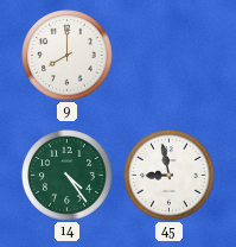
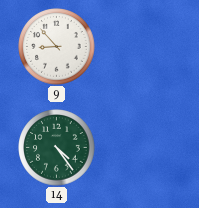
9: 8:00 -> 8:53 (57, 47)
45: 8:58 -> none (170, 176)
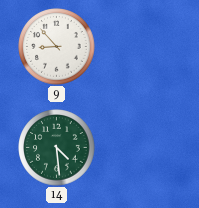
14: 4:24 -> 4:29 (57, 148)
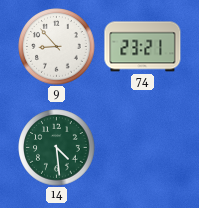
74: none -> 23:21 (143, 47)
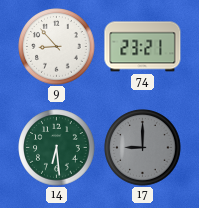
14: 4:29 -> 6:29 (57, 148)
17: none -> 9:00 (143, 148)
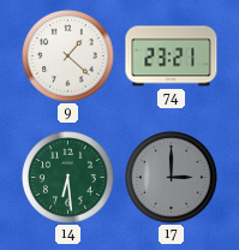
9: 8:53 -> 1:22 (68, 56)
17: 9:00 -> 3:00 (172, 178)
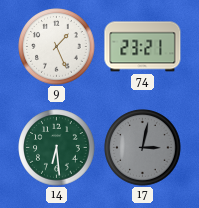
9: 1:22 -> 1:26 (57, 47)
17: 3:00 -> 3:02 (143, 148)
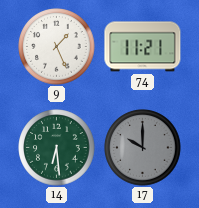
74: 23:21 -> 11:21 (143, 47)
17: 3:02 -> 10:00 (143, 148)
